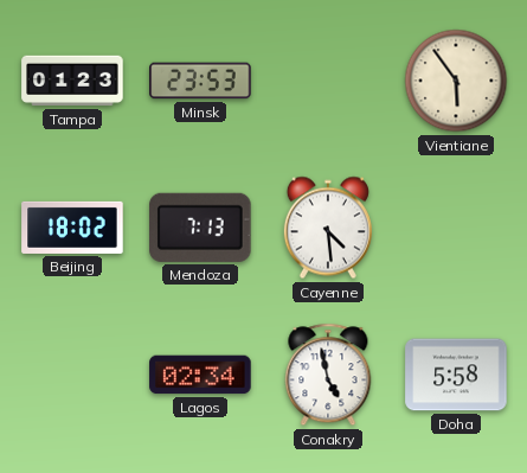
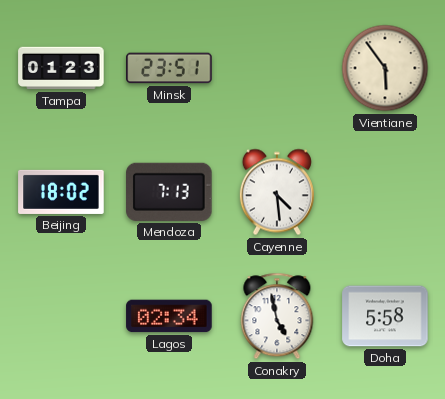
Minsk: 23:53 -> 23:51 (169, 68)
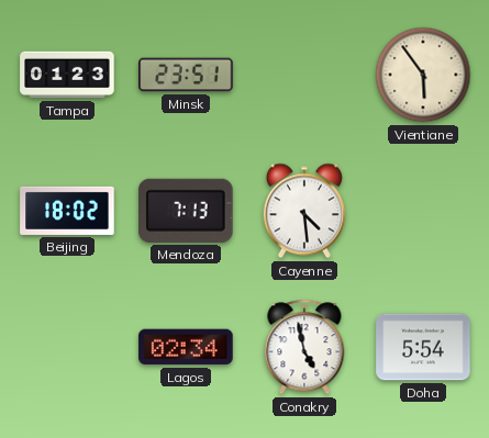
Doha: 5:58 -> 5:54 (423, 347)
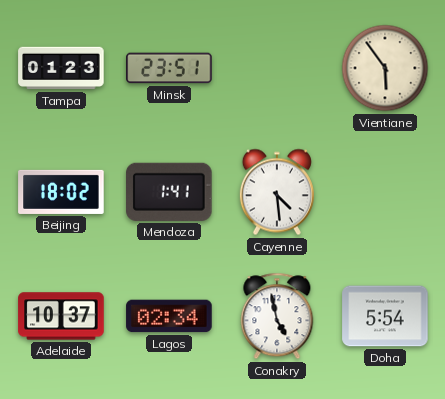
Mendoza: 7:13 -> 1:41 (169, 192)
Adelaide: none -> 10:37 (61, 316)
